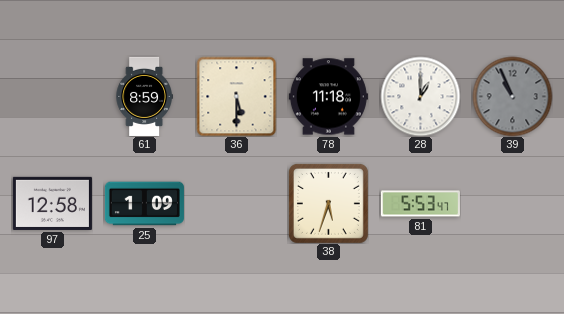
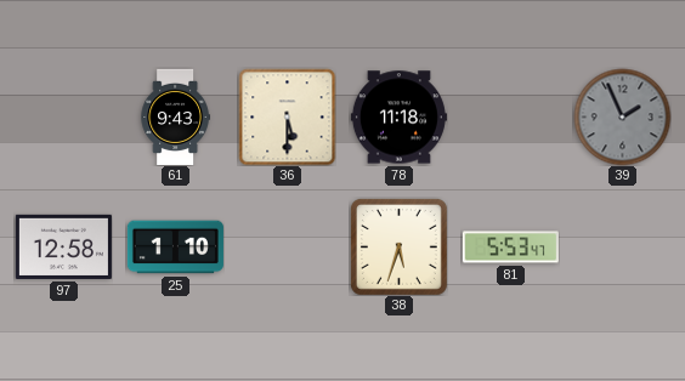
61: 8:59 -> 9:43 (175, 116)
28: 1:00 -> none (420, 96)
39: 10:56 -> 1:56 (622, 116)
25: 1:09 -> 1:10 (175, 248)
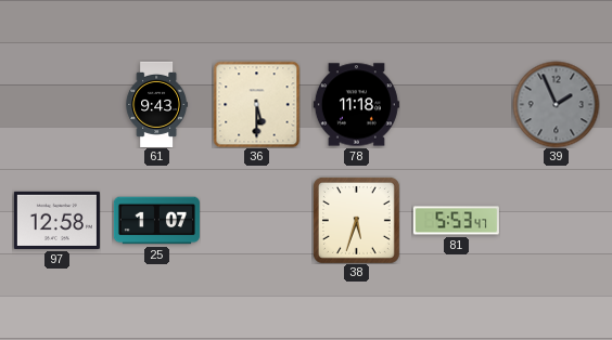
25: 1:10 -> 1:07 (156, 221)
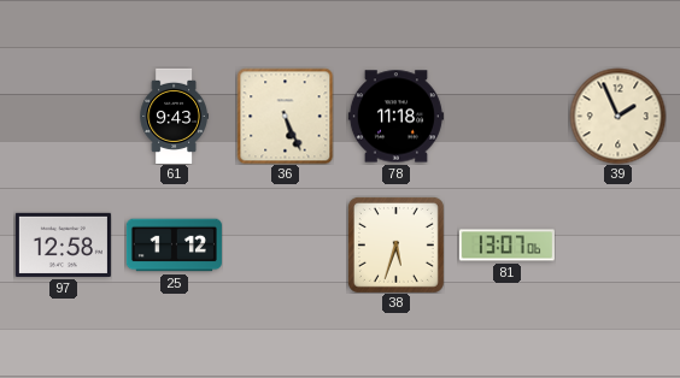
36: 5:30 -> 5:26 (285, 116)
39 dial: grey -> cream (617, 116)
25: 1:07 -> 1:12 (174, 246)
81: 5:53 -> 13:07 (506, 246)
